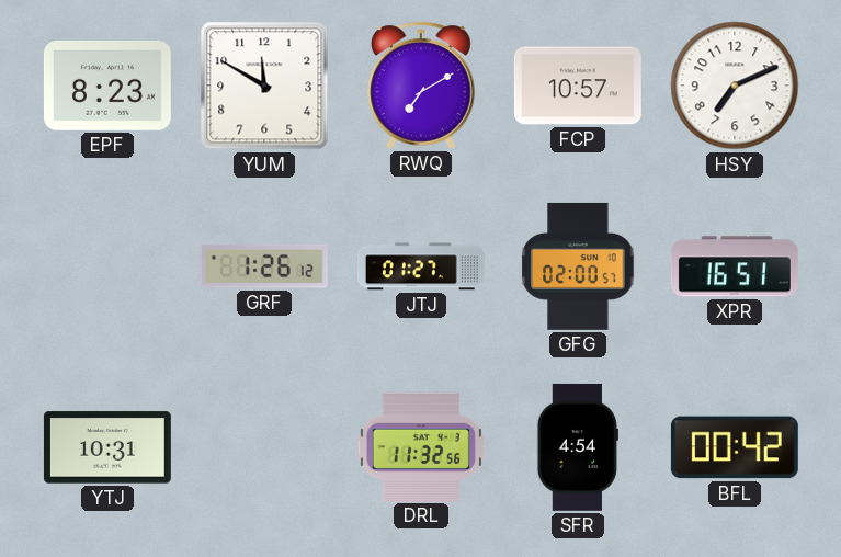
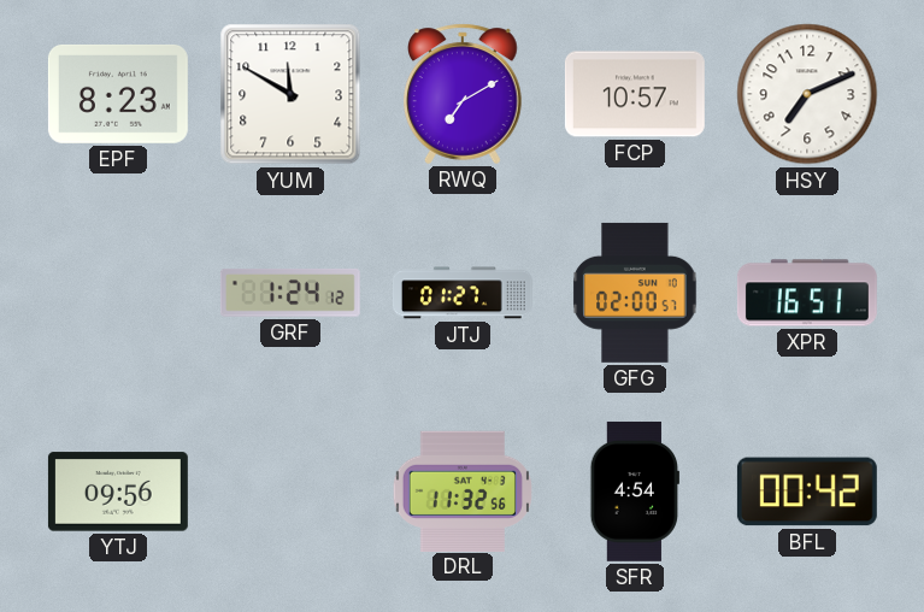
GRF: 1:26 -> 1:24 (290, 294)
YTJ: 10:31 -> 09:56 (118, 492)
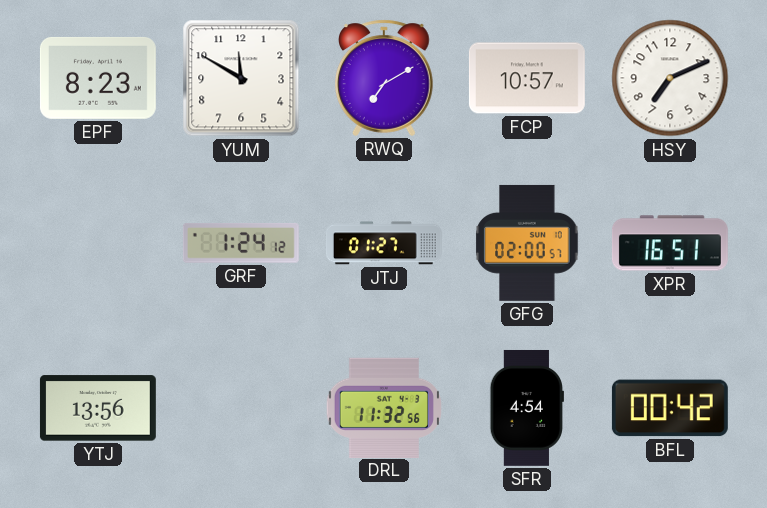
YTJ: 09:56 -> 13:56 (98, 408)
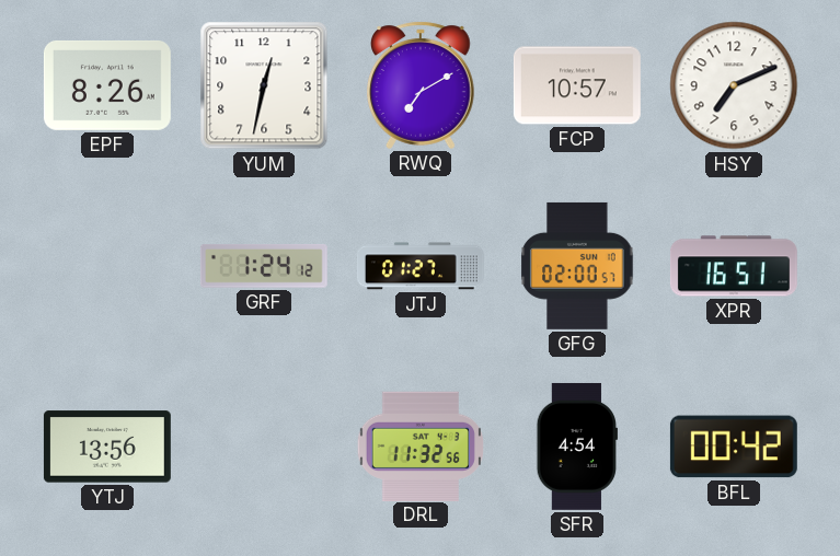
EPF: 8:23 -> 8:26 (107, 85)
YUM: 11:50 -> 12:32 (264, 85)
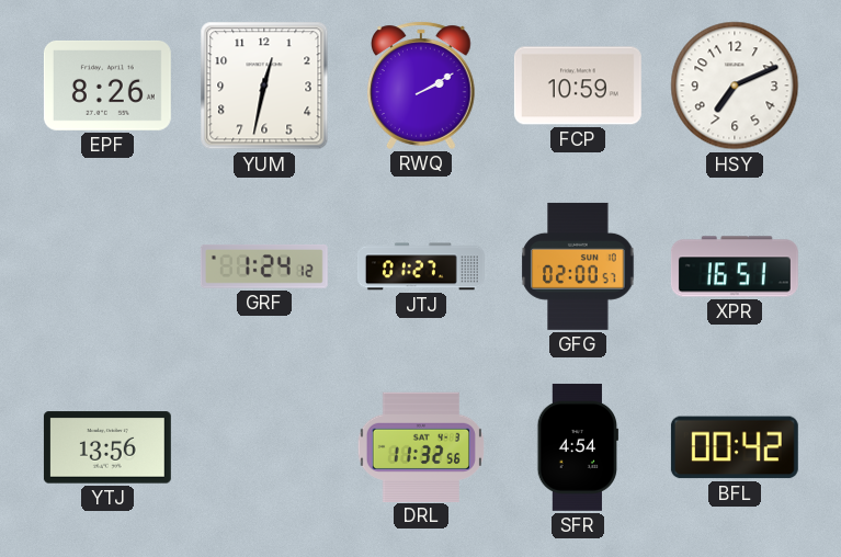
RWQ: 7:10 -> 2:10 (422, 86)
FCP: 10:57 -> 10:59 (578, 86)
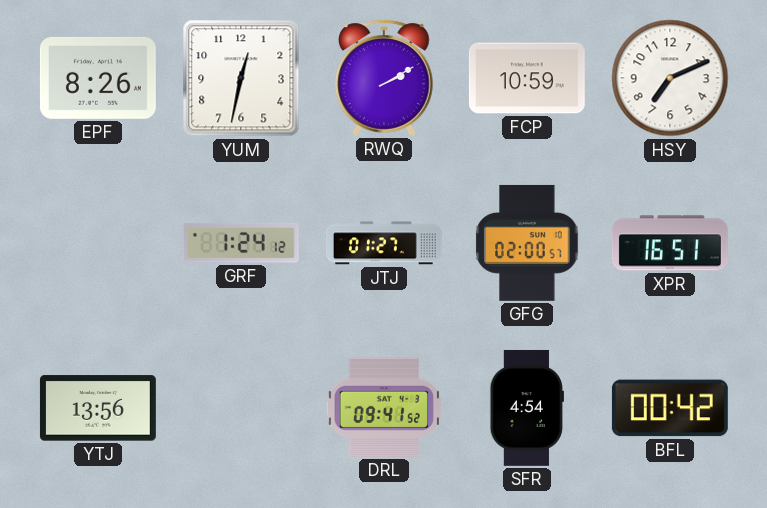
DRL: 11:32 -> 09:41 (384, 407)
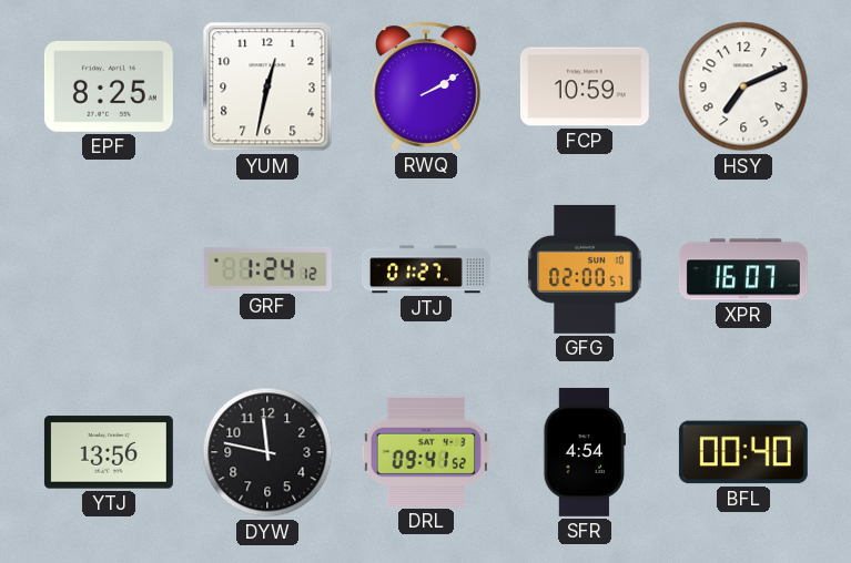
EPF: 8:26 -> 8:25 (109, 86)
XPR: 16:51 -> 16:07 (743, 269)
DYW: none -> 11:47 (267, 452)
BFL: 00:42 -> 00:40 (743, 452)
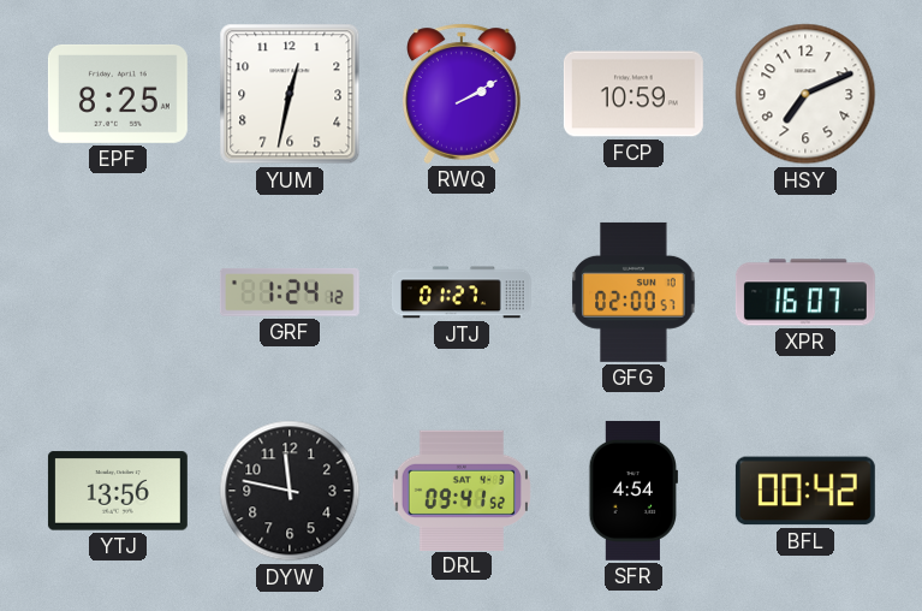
BFL: 00:40 -> 00:42 (805, 491)
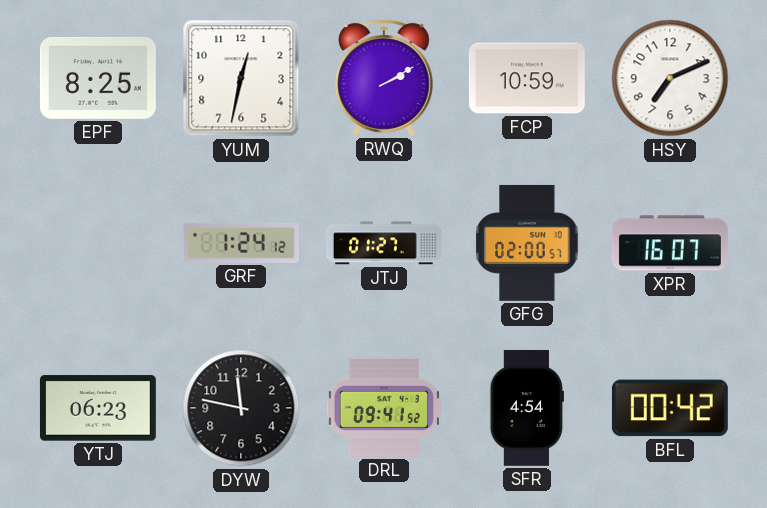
YTJ: 13:56 -> 06:23 (98, 408)
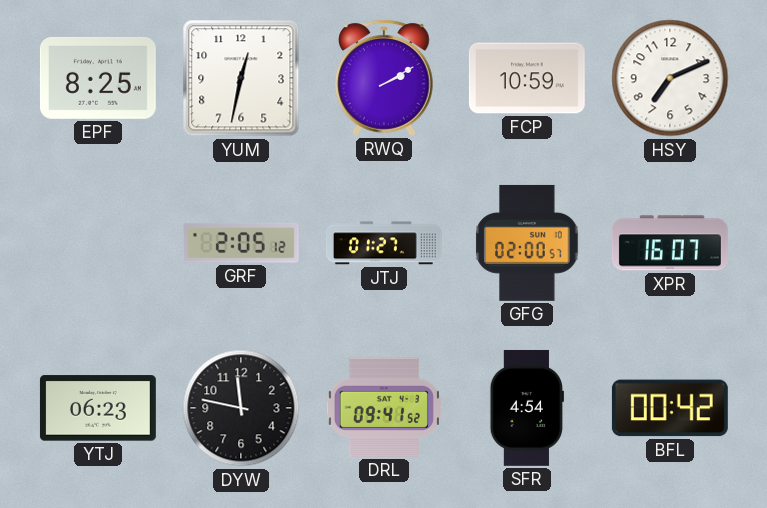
GRF: 1:24 -> 2:05 (241, 244)
